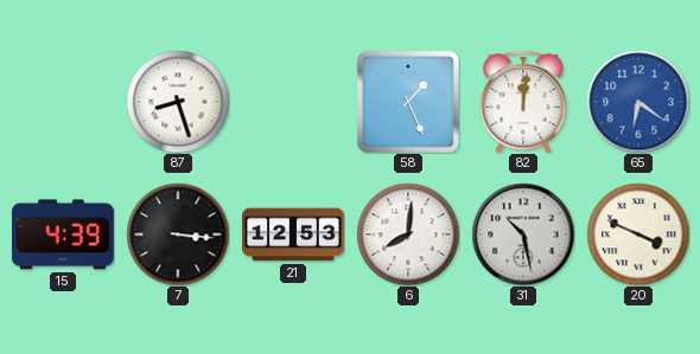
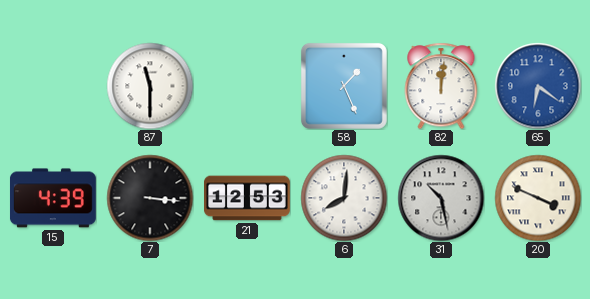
87: 8:27 -> 11:30 (150, 86)
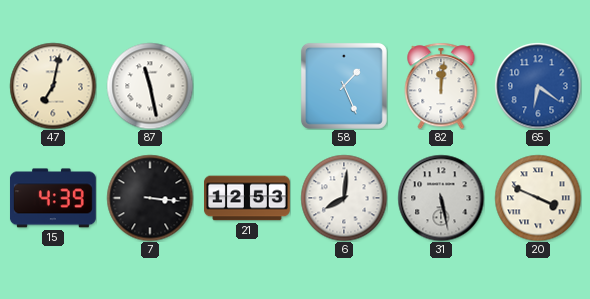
47: none -> 7:02 (53, 86)
87: 11:30 -> 11:28 (150, 86)
31: 10:28 -> 5:28 (441, 198)
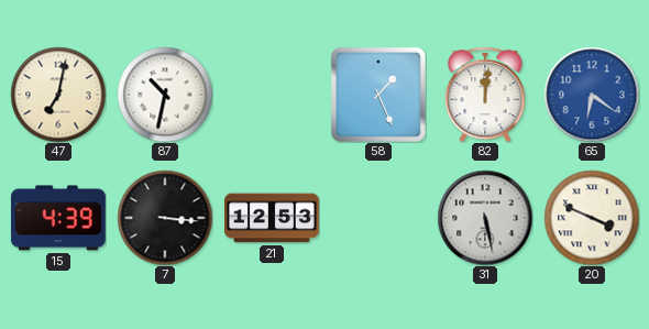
87: 11:28 -> 10:32 (165, 95)
6: 8:01 -> none (344, 198)
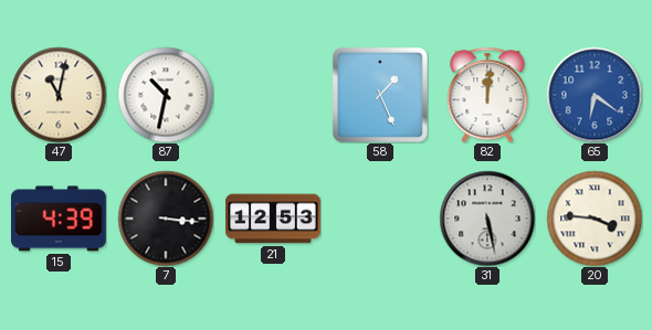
47: 7:02 -> 11:02 (59, 95)
20: 3:49 -> 3:46 (595, 219)
